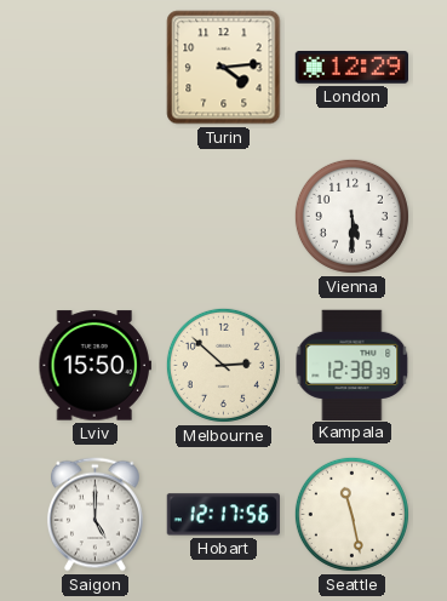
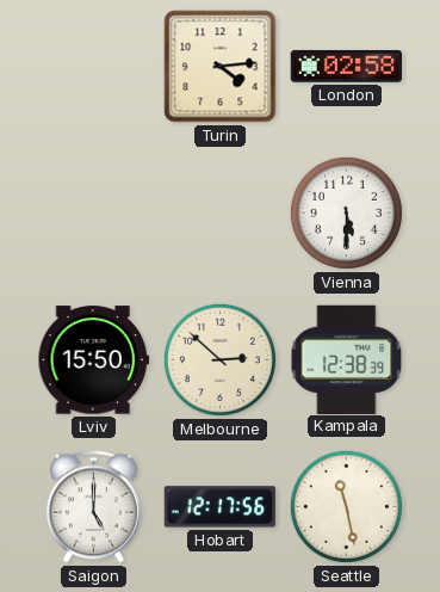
London: 12:29 -> 02:58 (346, 67)
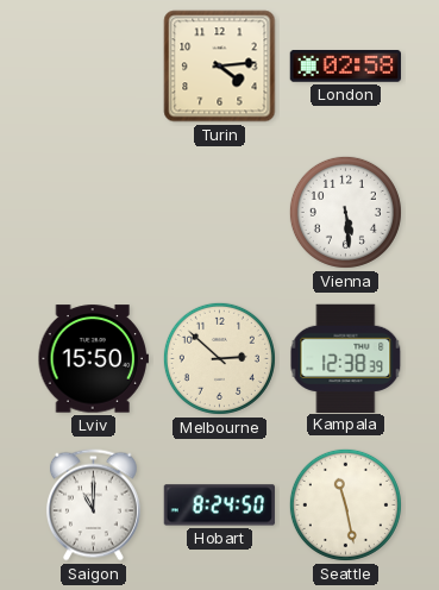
Vienna: 5:30 -> 5:29 (345, 212)
Saigon: 5:00 -> 11:00 (93, 506)
Hobart: 12:17 -> 8:24 (219, 506)
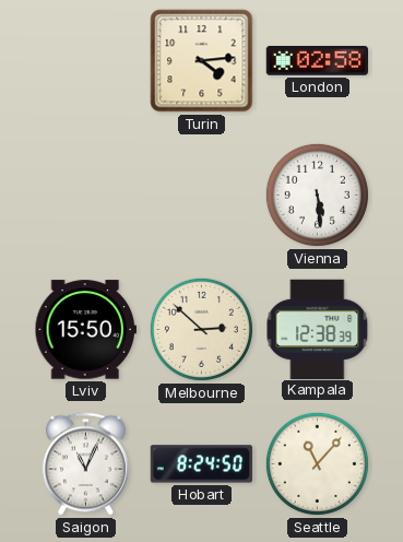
Saigon: 11:00 -> 11:04 (85, 464)
Seattle: 11:28 -> 11:07 (317, 463)
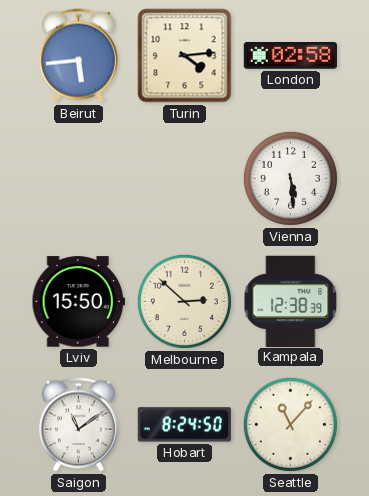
Beirut: none -> 5:44 (78, 56)
Saigon: 11:04 -> 11:09 (78, 425)
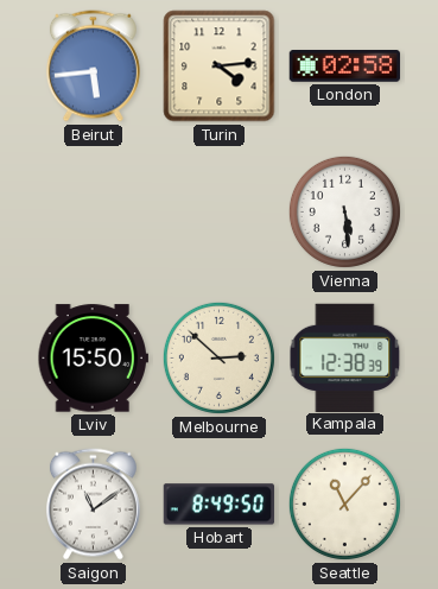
Hobart: 8:24 -> 8:49 (218, 505)
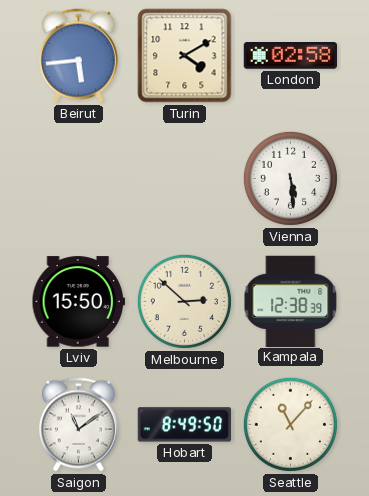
Turin: 4:14 -> 4:10 (185, 56)
